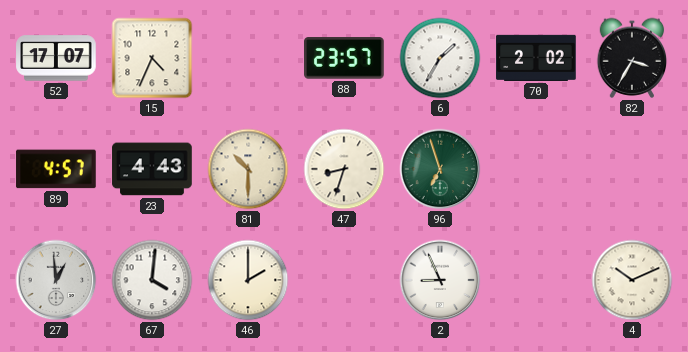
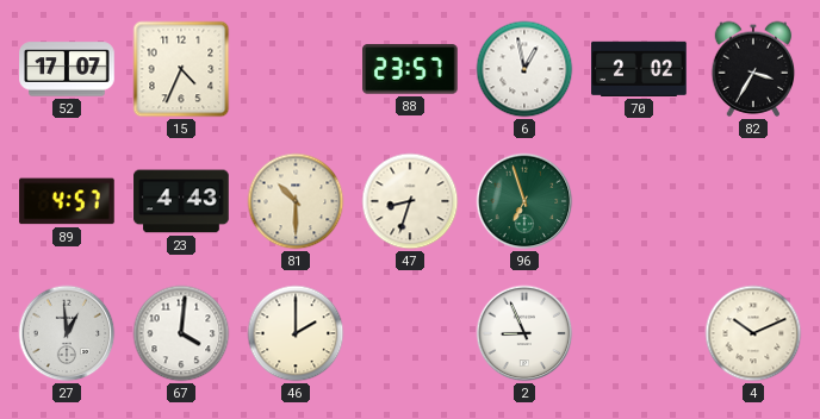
6: 1:35 -> 12:58 (524, 69)
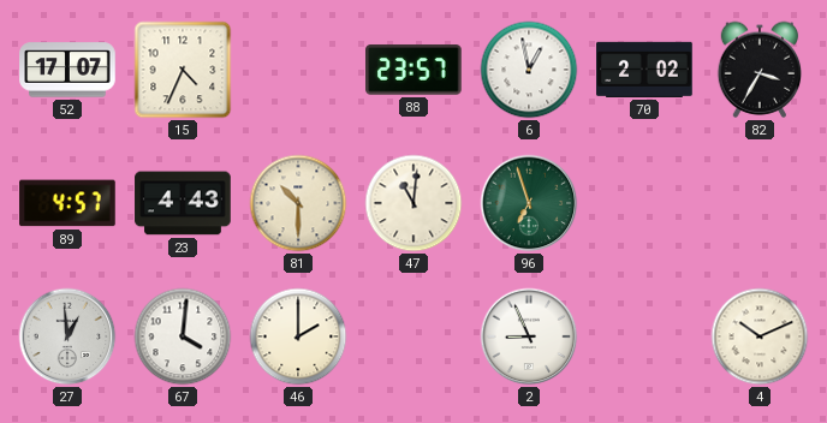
47: 8:33 -> 11:01 (413, 203)
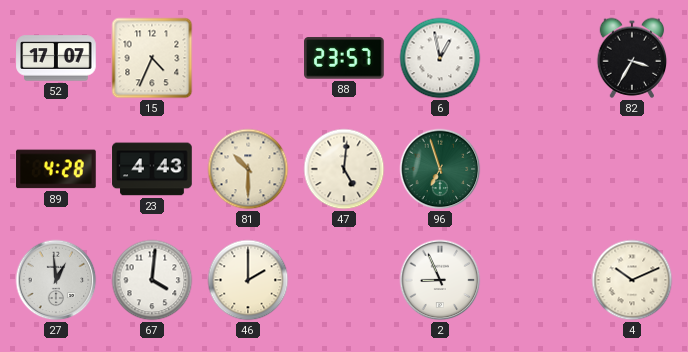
70: 2:02 -> none (644, 70)
89: 4:57 -> 4:28 (56, 169)
47: 11:01 -> 5:01 (344, 169)
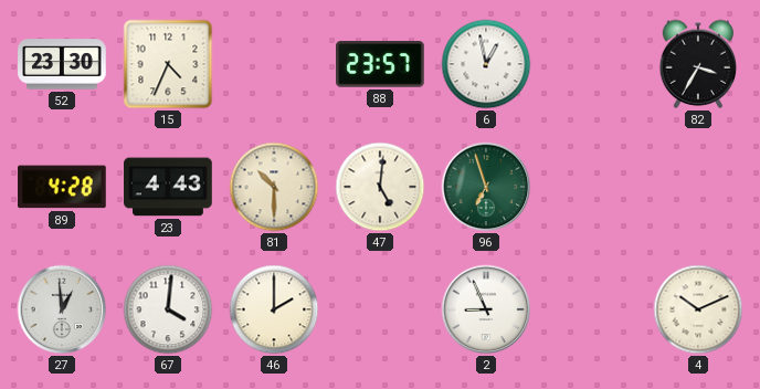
52: 17:07 -> 23:30 (62, 64)
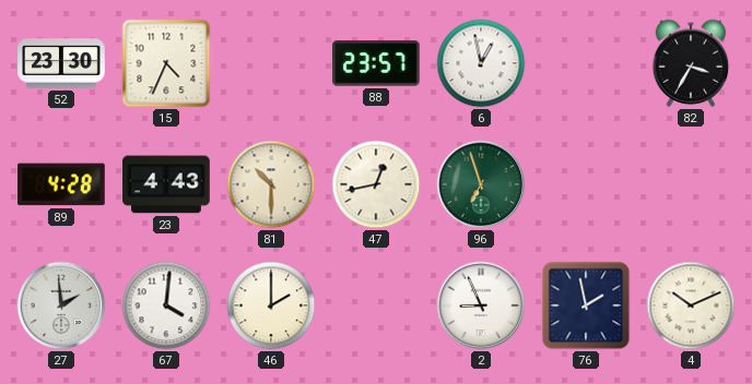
47: 5:01 -> 12:43 (376, 184)
27: 12:59 -> 1:59 (61, 305)
76: none -> 1:58 (586, 305)
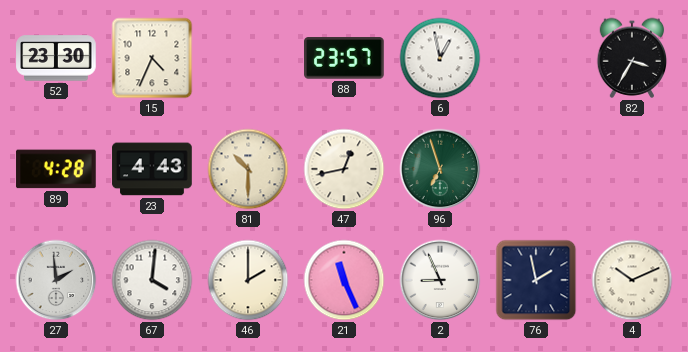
21: none -> 11:26 (344, 280)
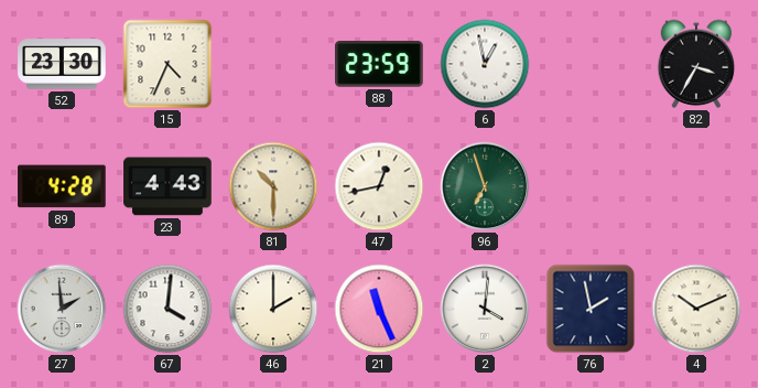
88: 23:57 -> 23:59 (380, 64)
2: 8:56 -> 4:01 (485, 309)
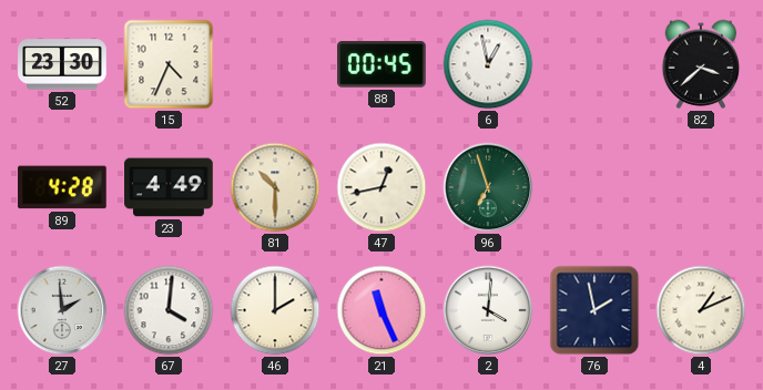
88: 23:59 -> 00:45 (383, 64)
82: 3:35 -> 3:38 (701, 64)
23: 4:43 -> 4:49 (169, 187)
4: 10:11 -> 1:11 (701, 310)
